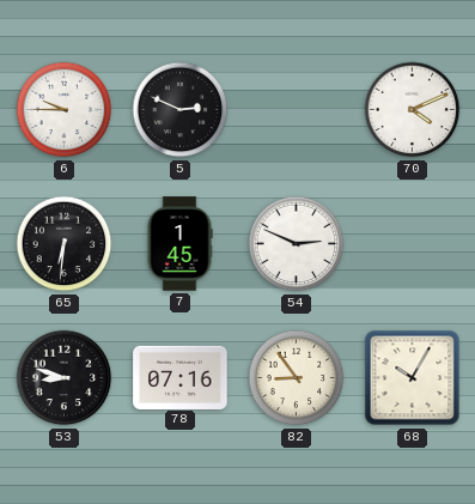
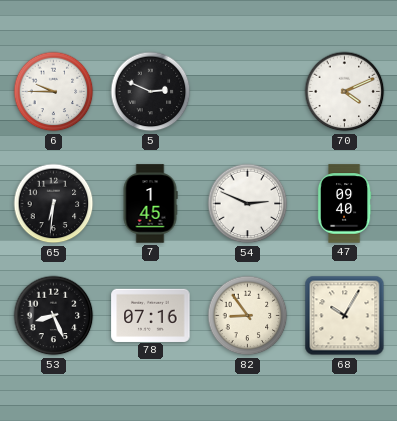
47: none -> 09:40 (344, 204)
53: 8:48 -> 8:26 (54, 316)
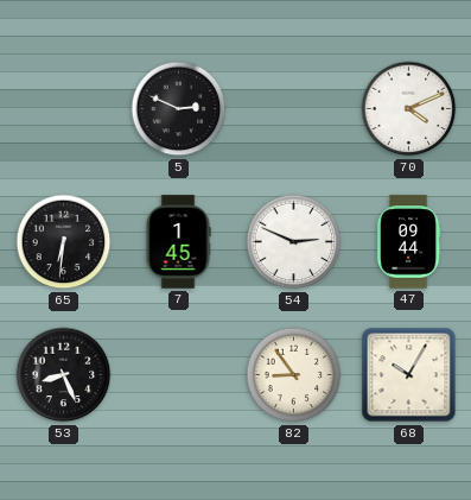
6: 9:45 -> none (54, 92)
47: 09:40 -> 09:44 (408, 242)
78: 07:16 -> none (151, 315)
